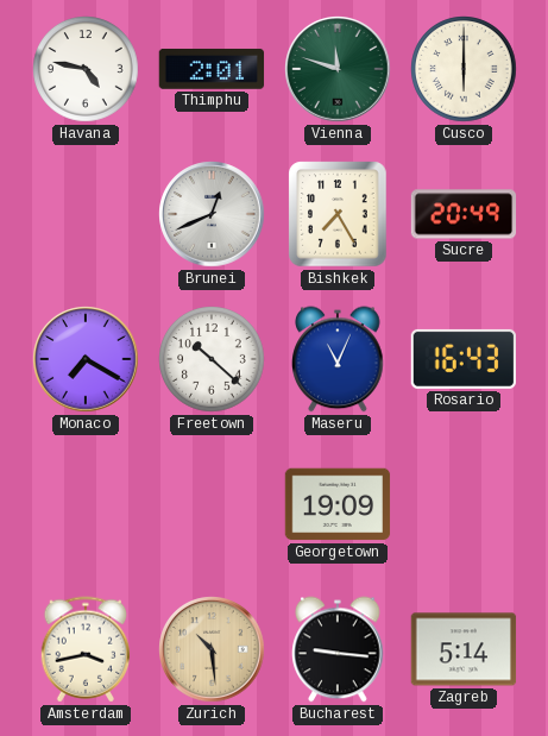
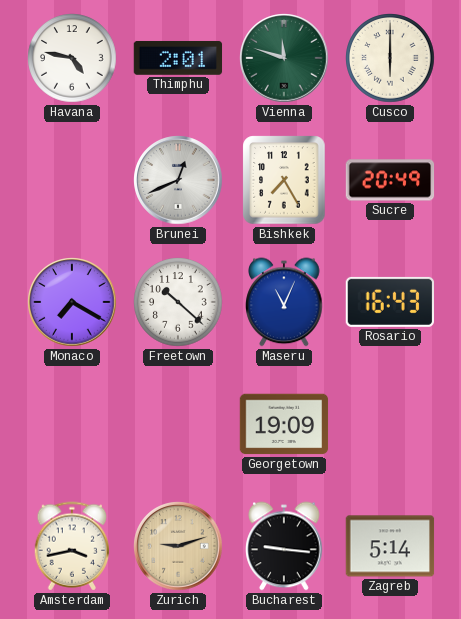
Zurich: 10:29 -> 9:12 (178, 546)
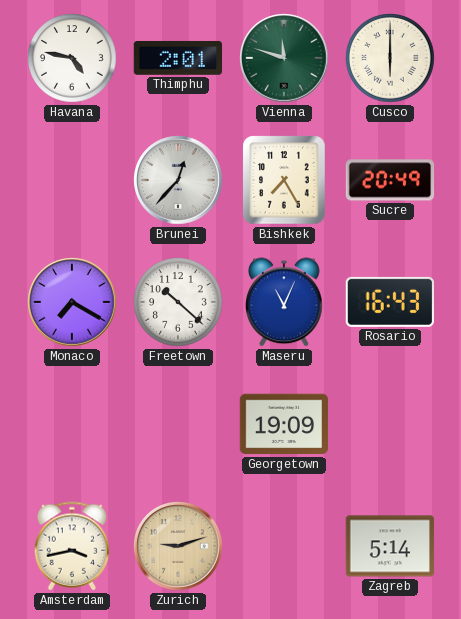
Brunei: 12:41 -> 12:37 (178, 180)
Bucharest: 9:16 -> none (284, 546)
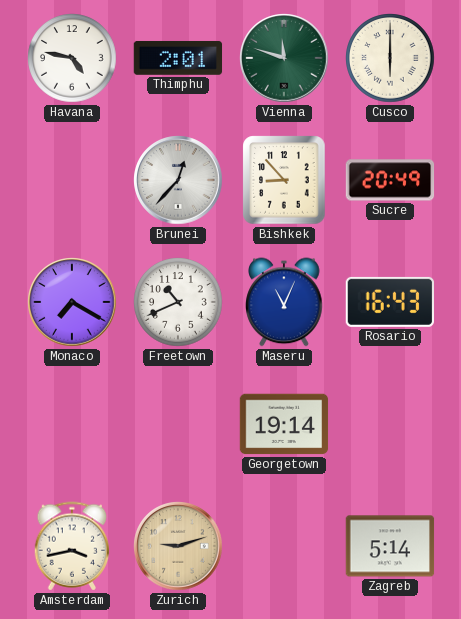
Bishkek: 7:25 -> 8:53 (284, 180)
Freetown: 10:22 -> 10:41 (178, 302)
Georgetown: 19:09 -> 19:14 (284, 424)
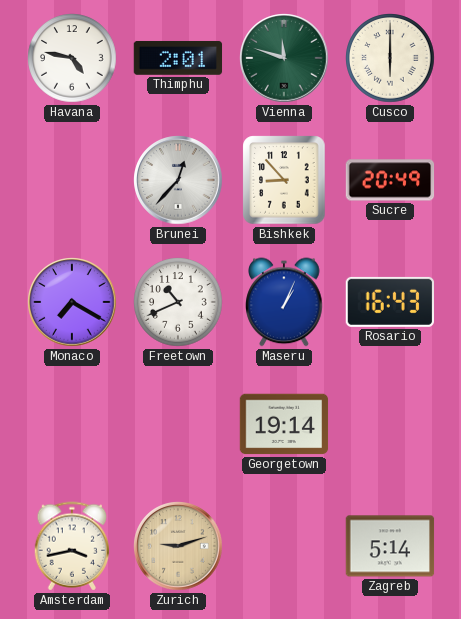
Maseru: 11:04 -> 1:04 (284, 302)
